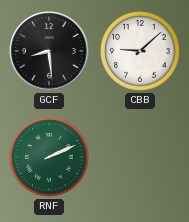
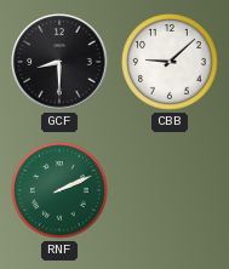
GCF: 8:29 -> 8:30 (59, 62)
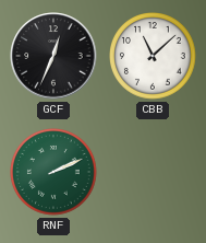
GCF: 8:30 -> 12:34 (53, 56)
CBB: 9:08 -> 11:08 (154, 57)
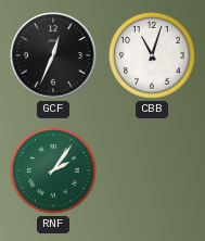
CBB: 11:08 -> 11:03 (153, 56)
RNF: 2:11 -> 2:06 (54, 172)
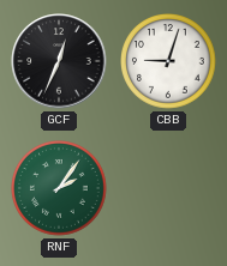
CBB: 11:03 -> 9:03 (169, 62)
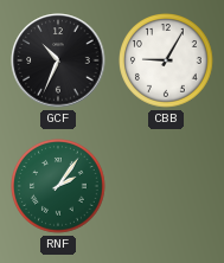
GCF: 12:34 -> 10:34 (58, 60)
CBB: 9:03 -> 9:05 (167, 62)
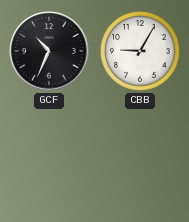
RNF: 2:06 -> none (59, 187)
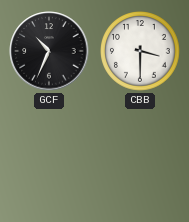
CBB: 9:05 -> 3:30 (141, 52)
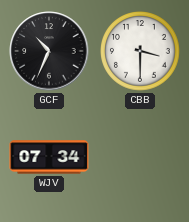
WJV: none -> 07:34 (49, 157)
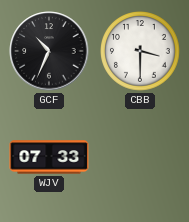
WJV: 07:34 -> 07:33 (49, 157)
